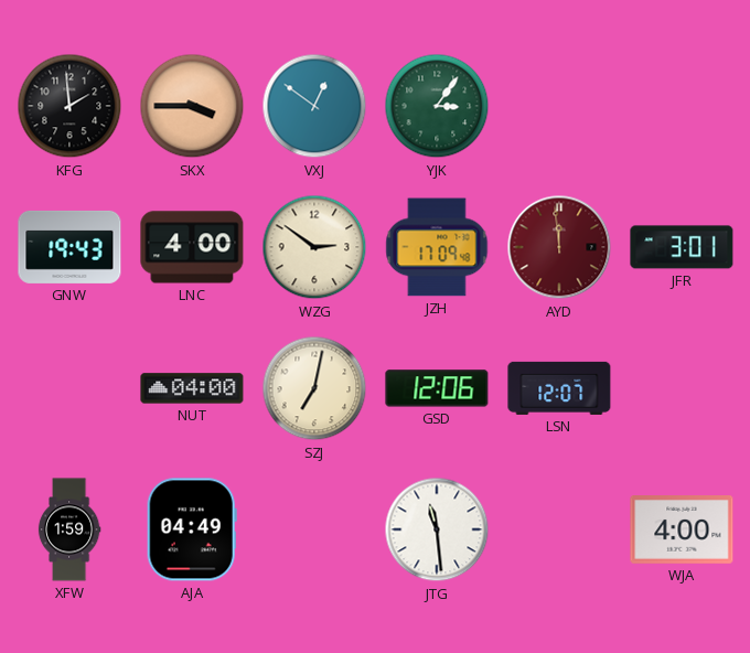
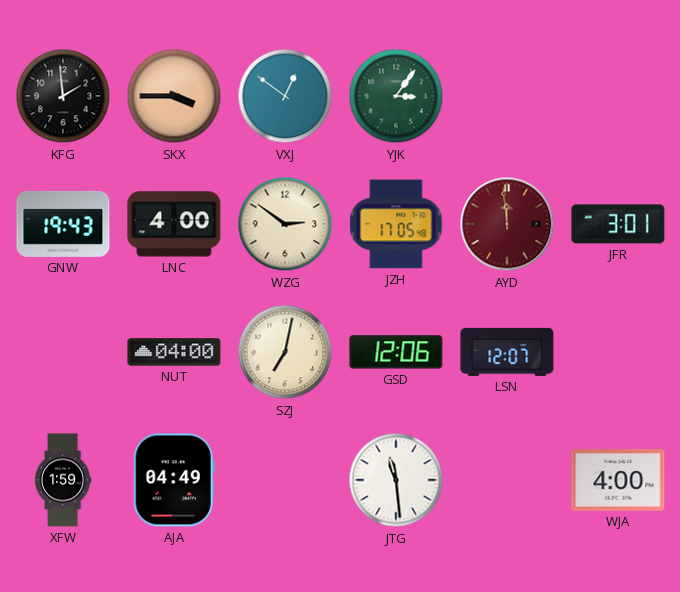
JZH: 17:09 -> 17:05 (396, 224)
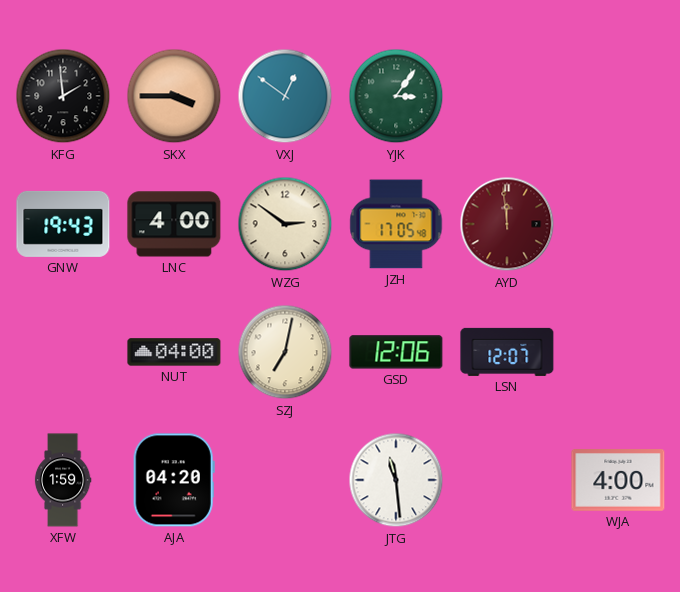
JFR: 3:01 -> none (618, 224)
AJA: 04:49 -> 04:20 (174, 480)
